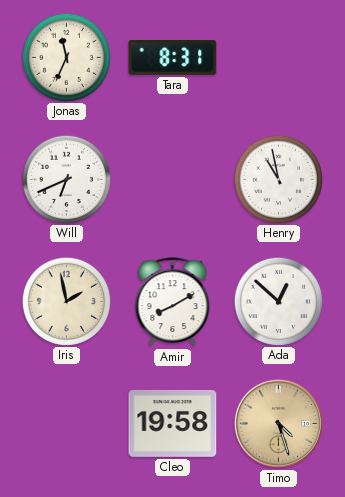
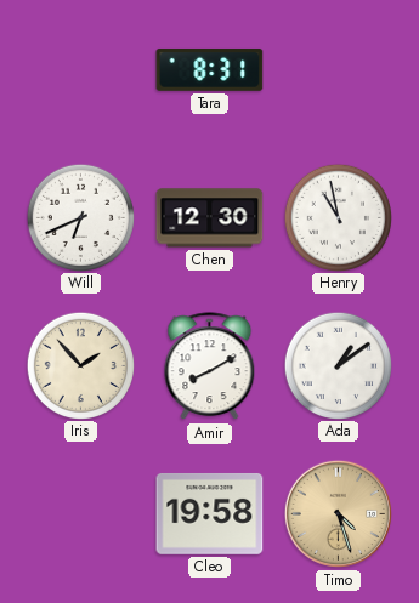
Jonas: 11:34 -> none (66, 57)
Chen: none -> 12:30 (210, 218)
Iris: 1:58 -> 1:53 (80, 365)
Ada: 12:52 -> 1:09 (338, 365)
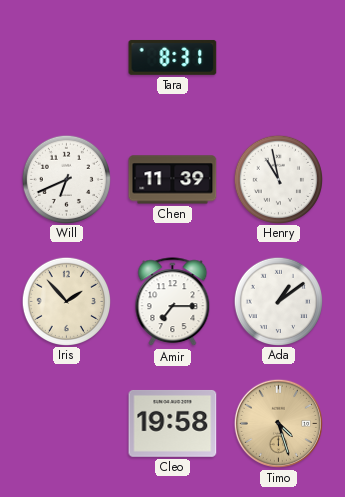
Chen: 12:30 -> 11:39 (173, 180)
Amir: 8:10 -> 7:15 (173, 302)
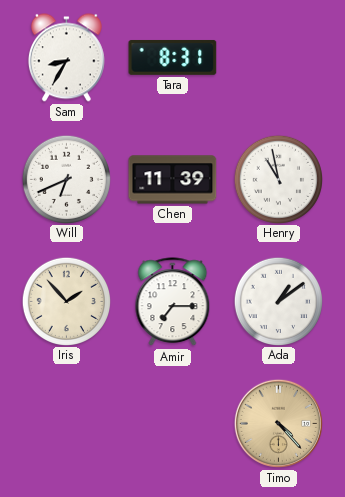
Sam: none -> 8:35 (66, 58)
Cleo: 19:58 -> none (173, 423)
Timo: 4:27 -> 4:23 (278, 423)
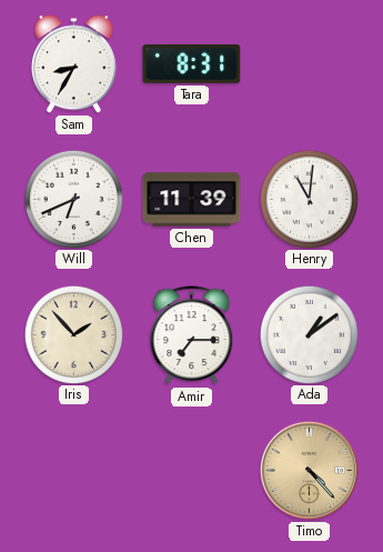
Henry: 10:58 -> 11:01 (309, 199)
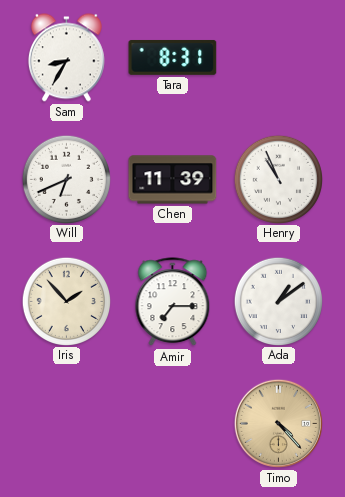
Henry: 11:01 -> 10:56 (278, 179)
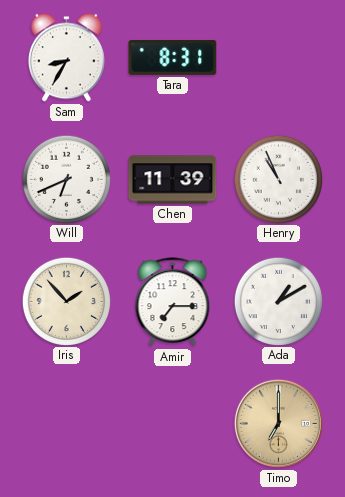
Ada: 1:09 -> 1:10 (278, 301)
Timo: 4:23 -> 7:00 (278, 423)
